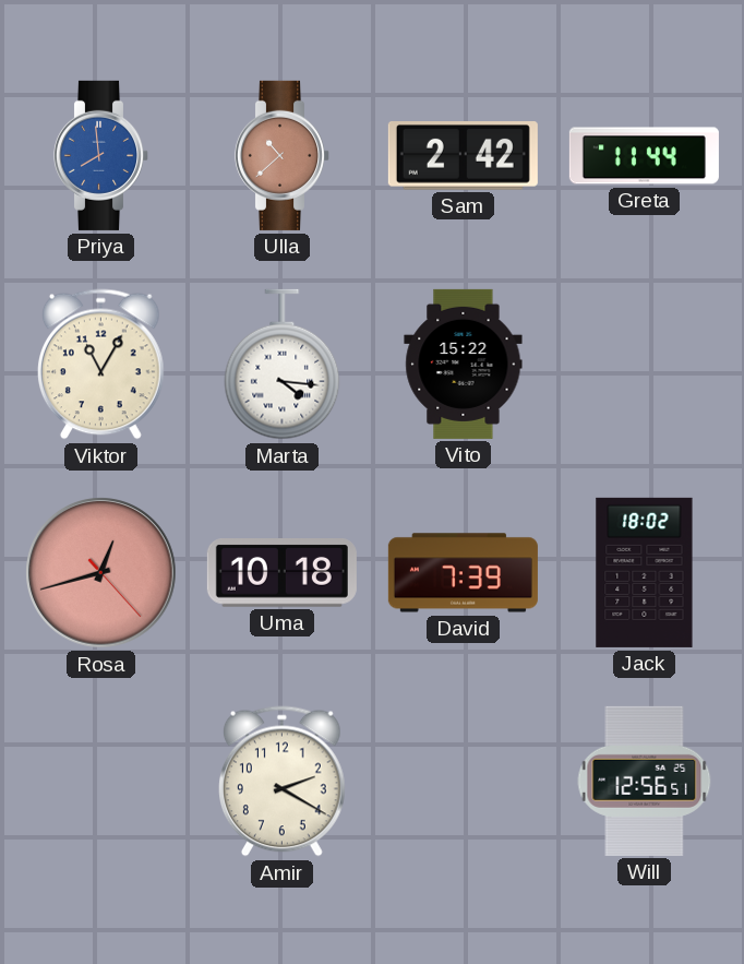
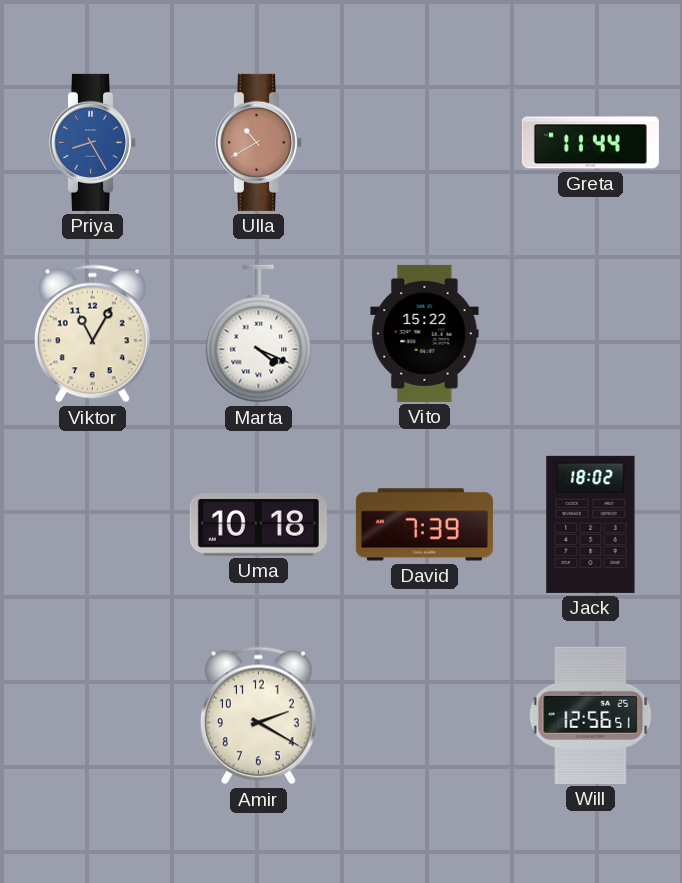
Priya: 7:59 -> 8:25 (92, 142)
Ulla: 10:38 -> 10:40 (258, 142)
Sam: 2:42 -> none (463, 156)
Marta: 4:16 -> 4:19 (259, 334)
Rosa: 12:42 -> none (101, 573)
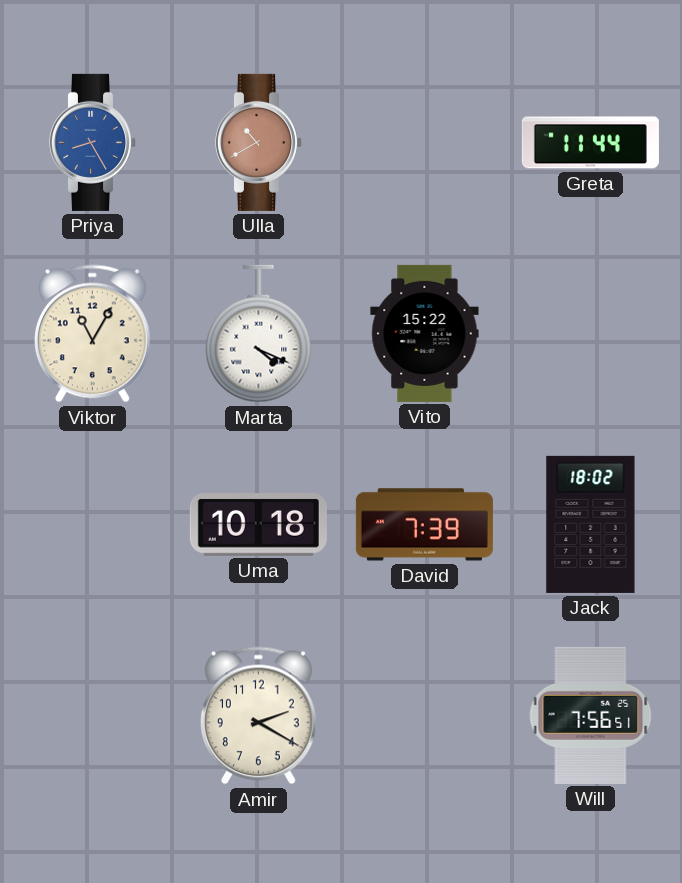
Will: 12:56 -> 7:56 (591, 715)
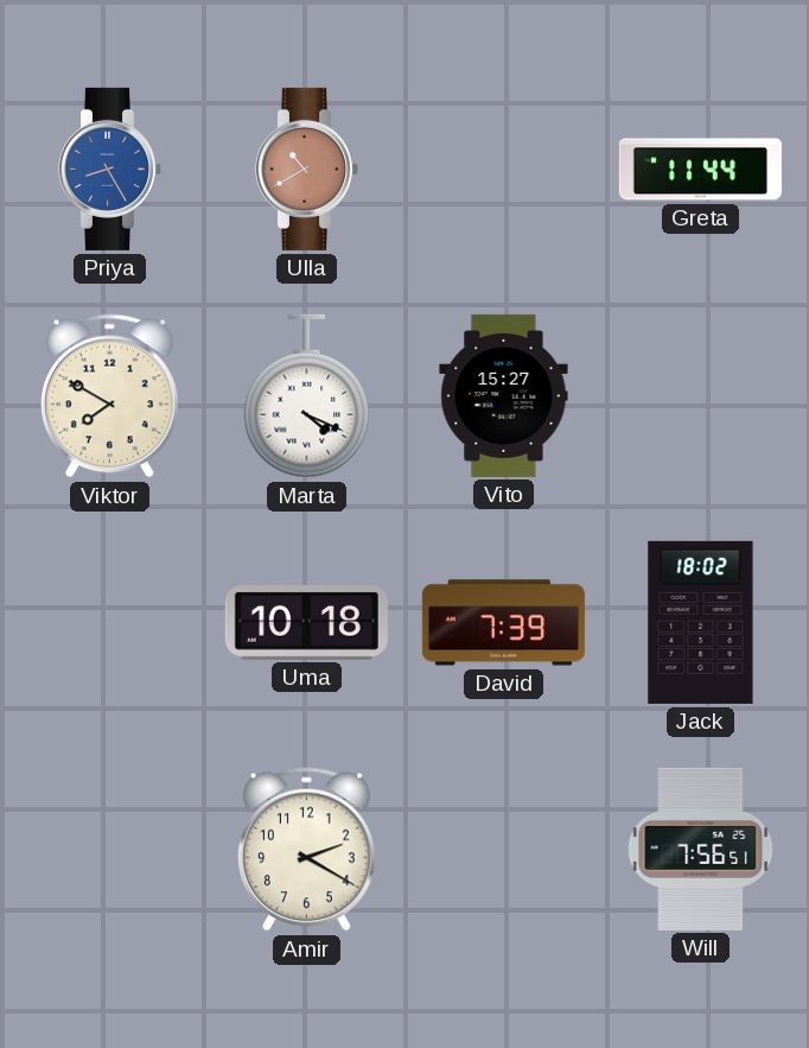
Viktor: 11:05 -> 7:50 (109, 396)
Vito: 15:22 -> 15:27 (504, 395)
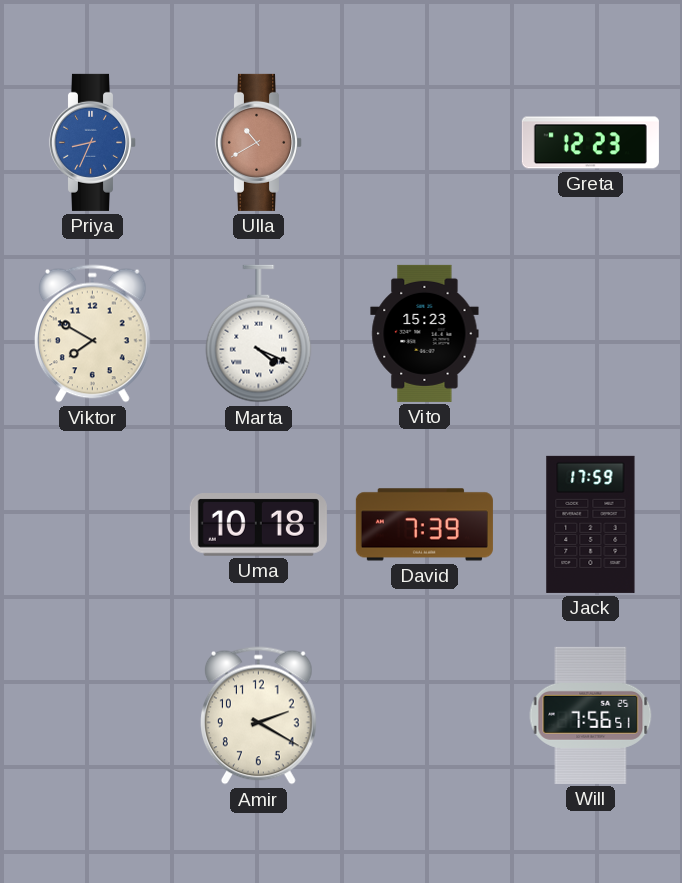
Priya: 8:25 -> 8:34 (92, 142)
Greta: 11:44 -> 12:23 (590, 143)
Vito: 15:27 -> 15:23 (425, 333)
Jack: 18:02 -> 17:59 (591, 524)
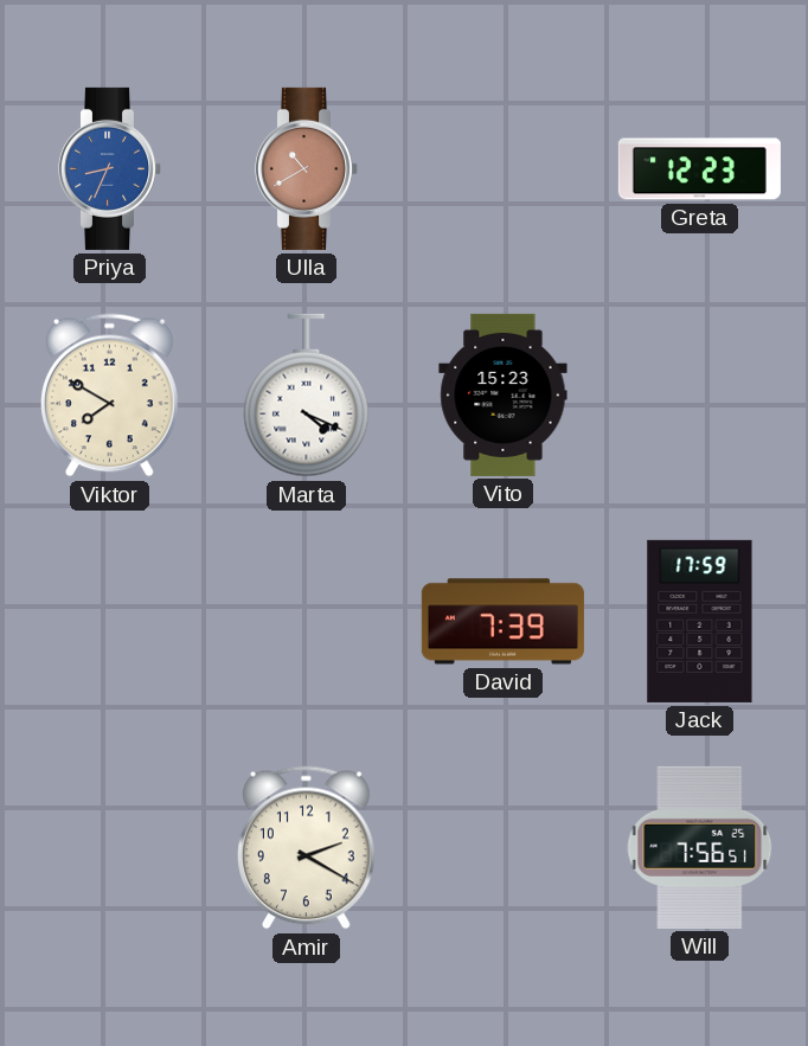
Uma: 10:18 -> none (258, 525)
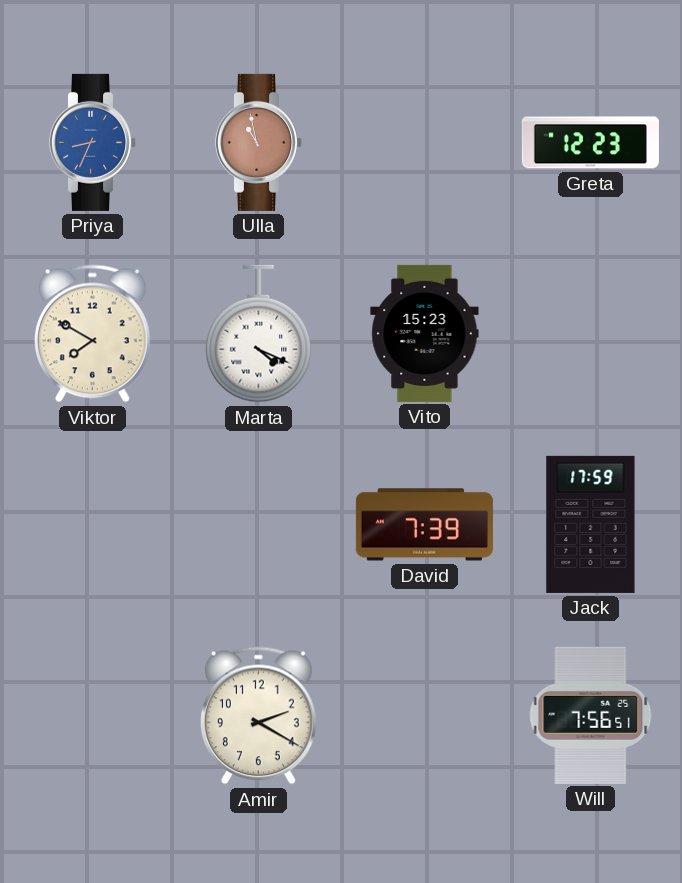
Ulla: 10:40 -> 10:58 (258, 142)
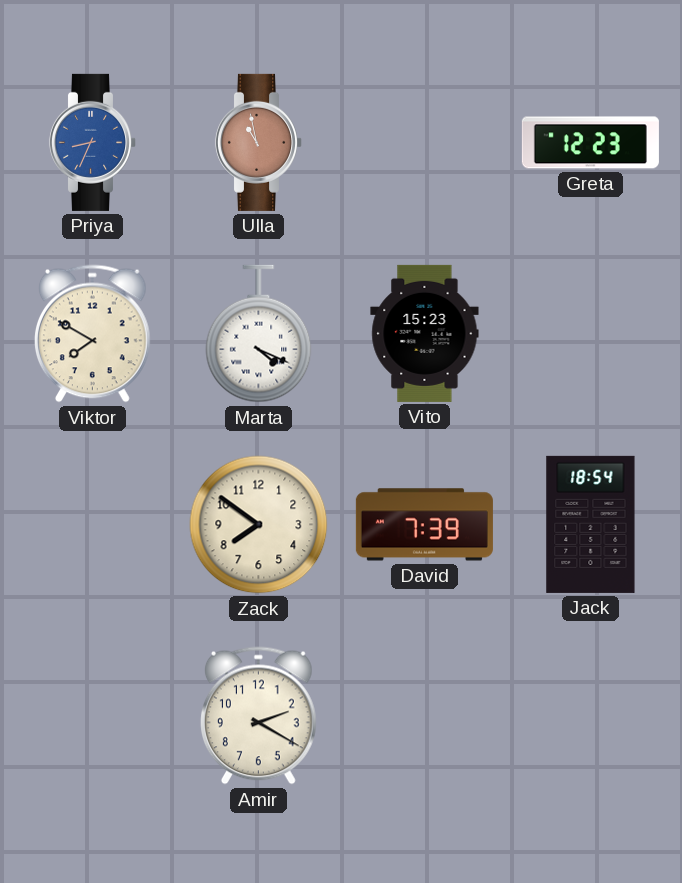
Zack: none -> 7:51 (259, 525)
Jack: 17:59 -> 18:54 (591, 524)
Will: 7:56 -> none (591, 715)
